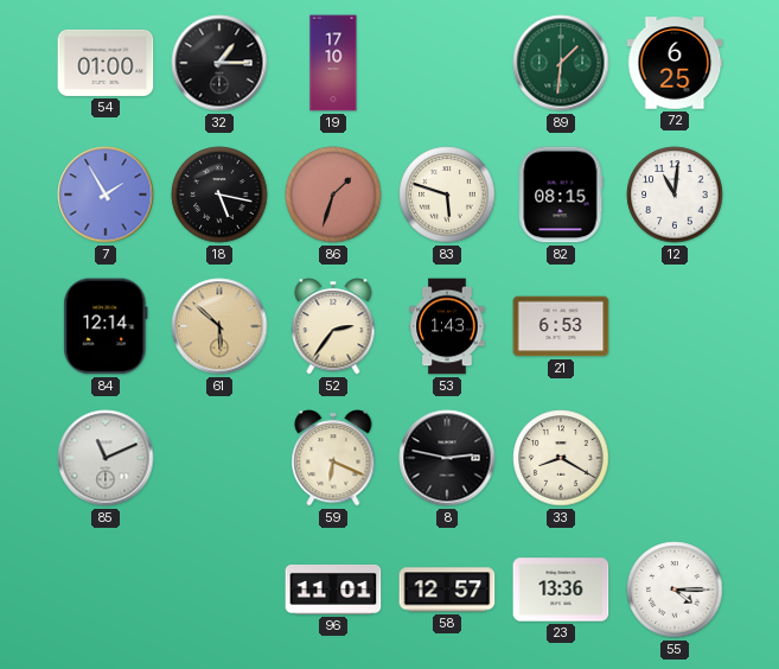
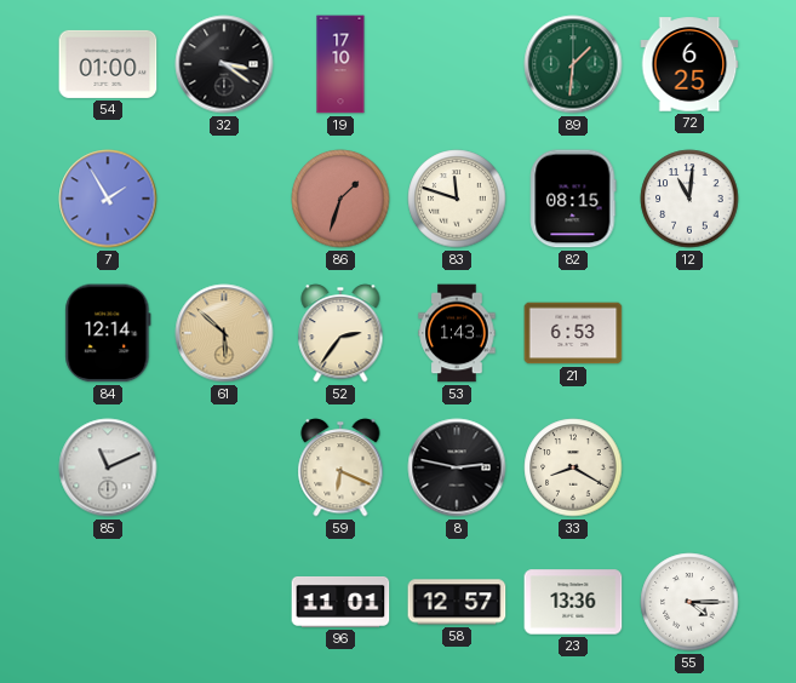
32: 1:15 -> 3:21 (224, 64)
18: 5:17 -> none (219, 195)
83: 5:48 -> 11:48 (457, 199)
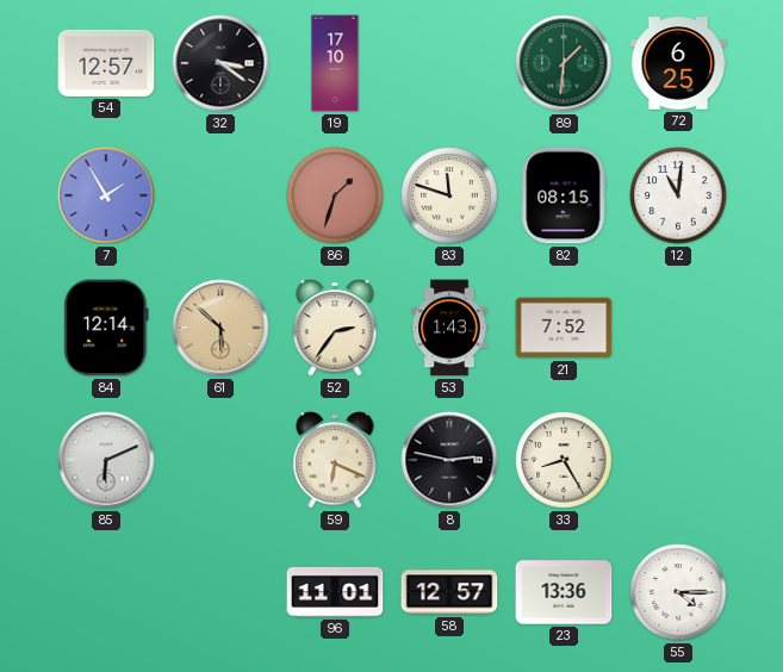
54: 01:00 -> 12:57 (106, 63)
21: 6:53 -> 7:52 (564, 328)
85: 11:11 -> 6:11 (106, 460)
33: 8:20 -> 8:25 (564, 460)
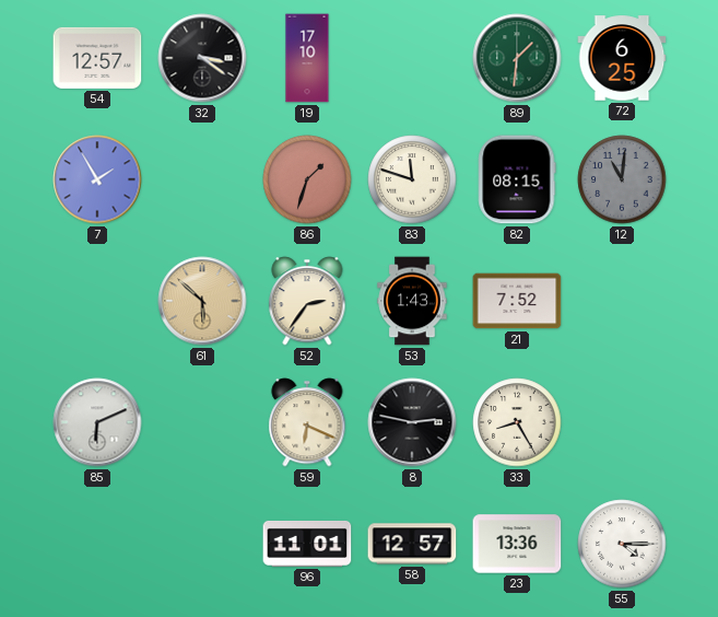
12 dial: white -> grey (622, 179)
84: 12:14 -> none (106, 328)
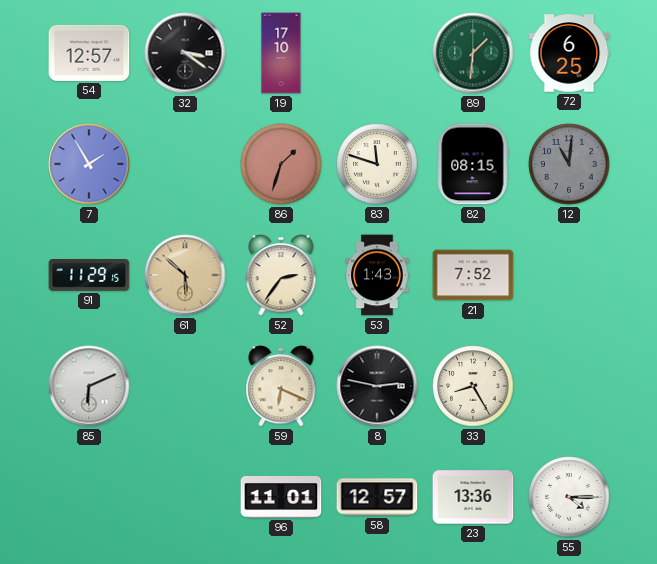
91: none -> 11:29 (89, 276)
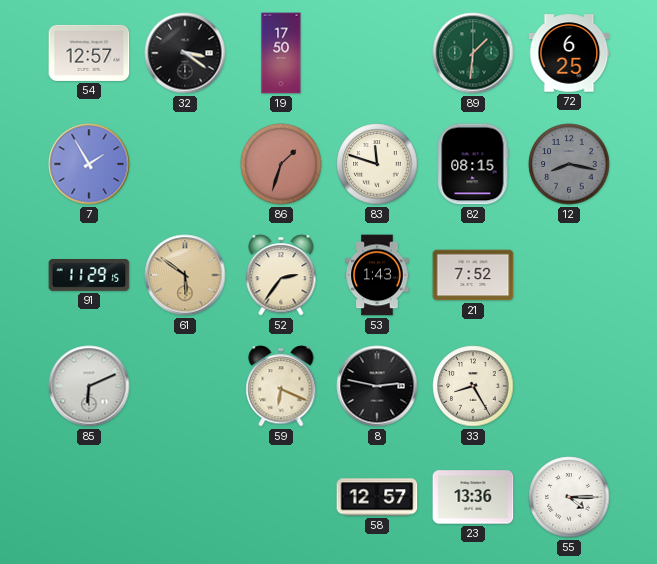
19: 17:10 -> 17:50 (281, 53)
12: 11:01 -> 8:17 (569, 164)
61: 5:52 -> 5:51 (185, 275)
96: 11:01 -> none (281, 497)
